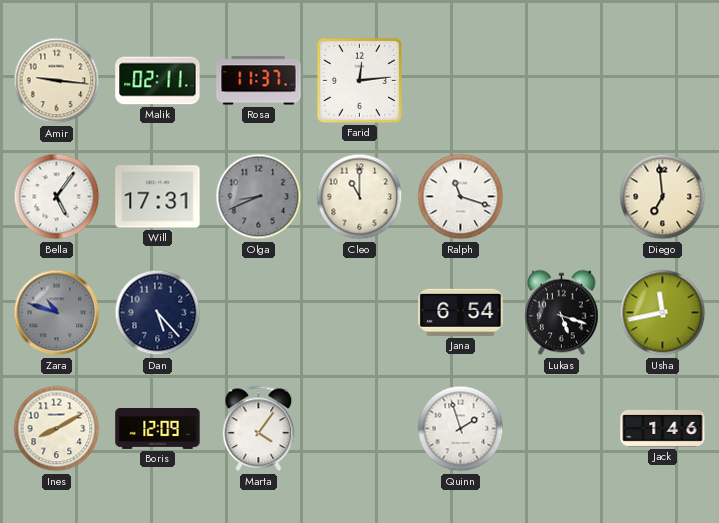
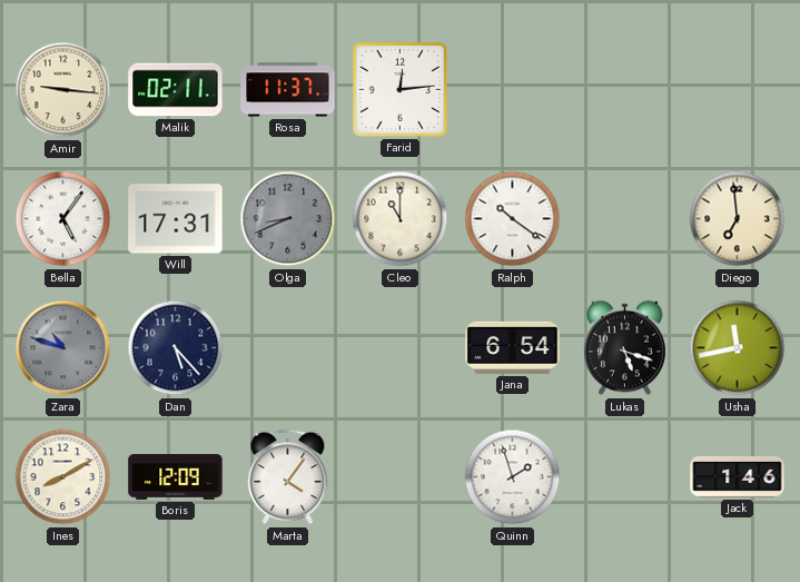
Ralph: 11:18 -> 10:21 (513, 219)
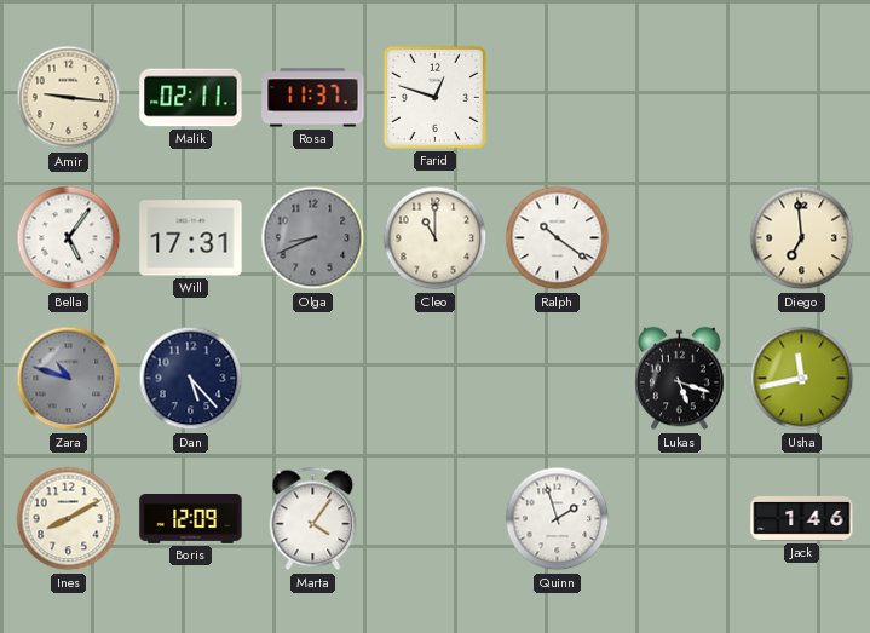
Farid: 12:14 -> 12:48 (434, 97)
Jana: 6:54 -> none (513, 347)
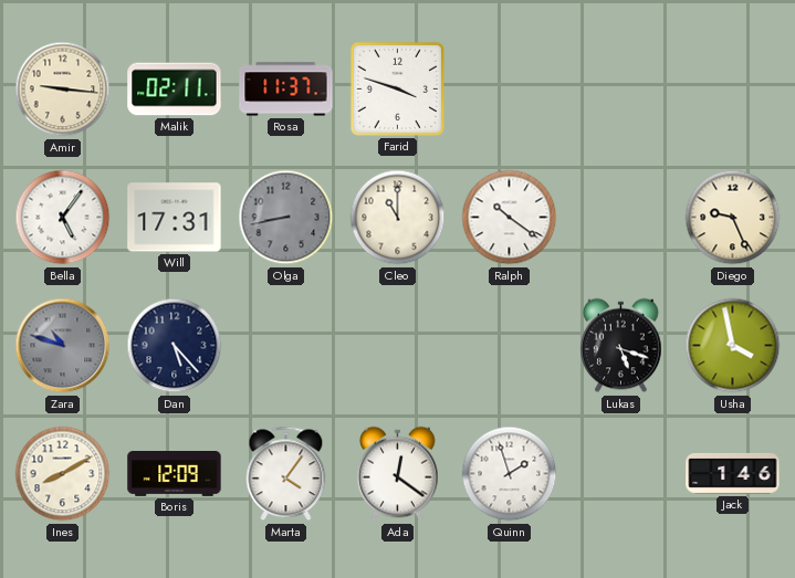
Farid: 12:48 -> 3:48 (397, 88)
Olga: 8:41 -> 8:43 (286, 218)
Diego: 6:59 -> 9:26 (733, 218)
Usha: 11:43 -> 3:58 (733, 346)
Ada: none -> 12:21 (398, 474)
